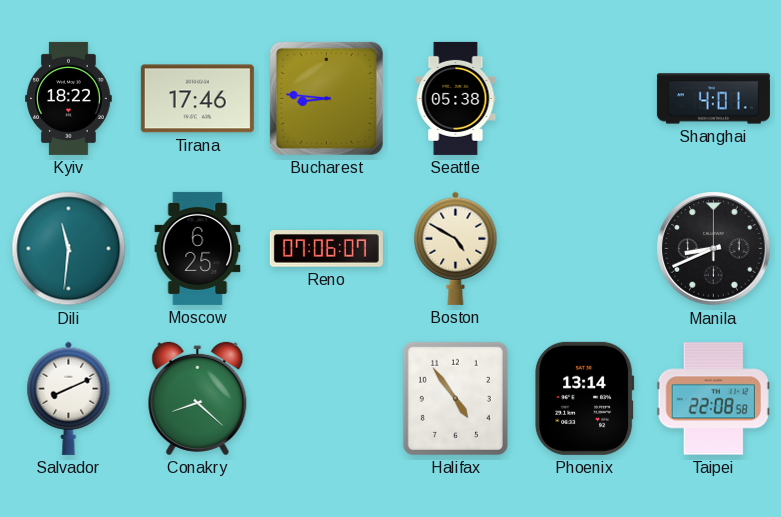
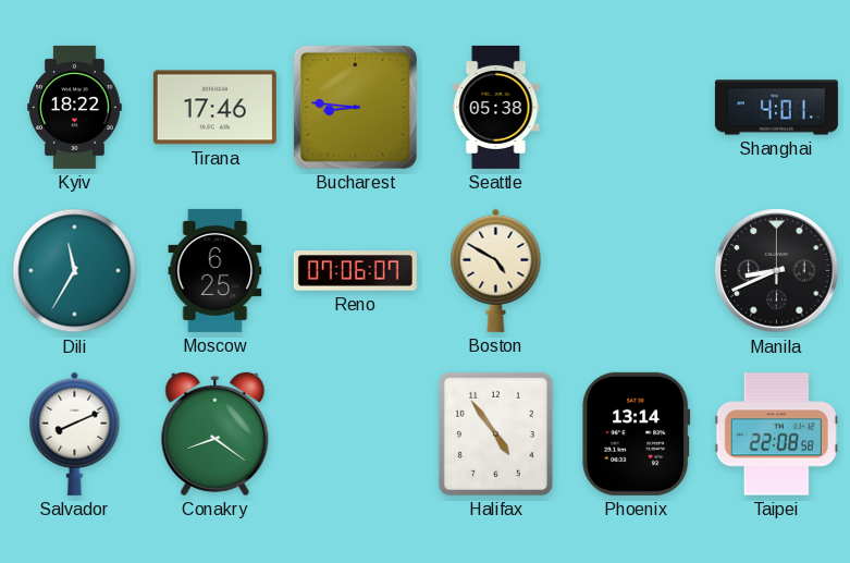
Dili: 11:31 -> 11:35 (75, 271)
Conakry: 8:22 -> 8:21 (215, 433)
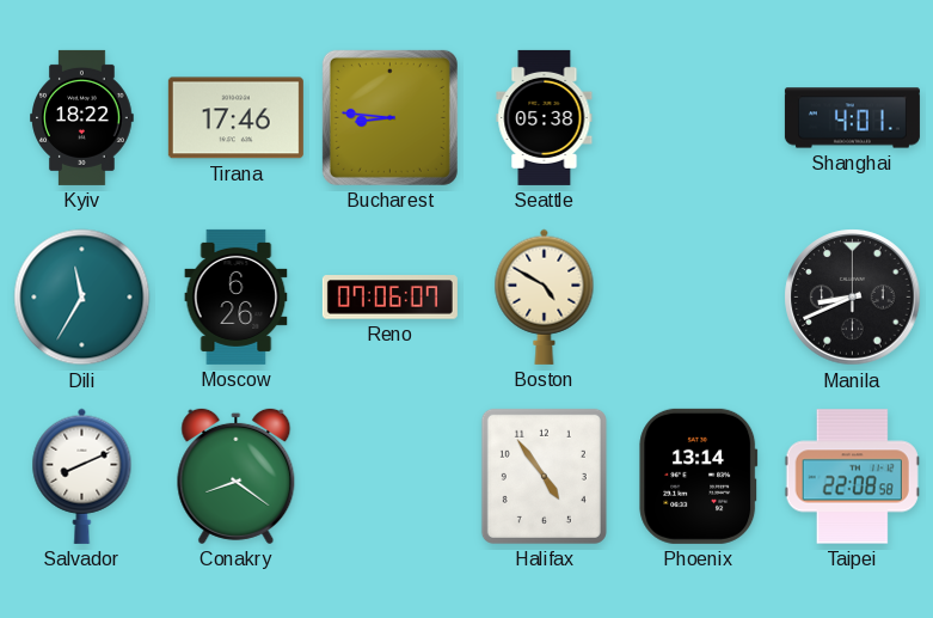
Moscow: 6:25 -> 6:26 (237, 296)
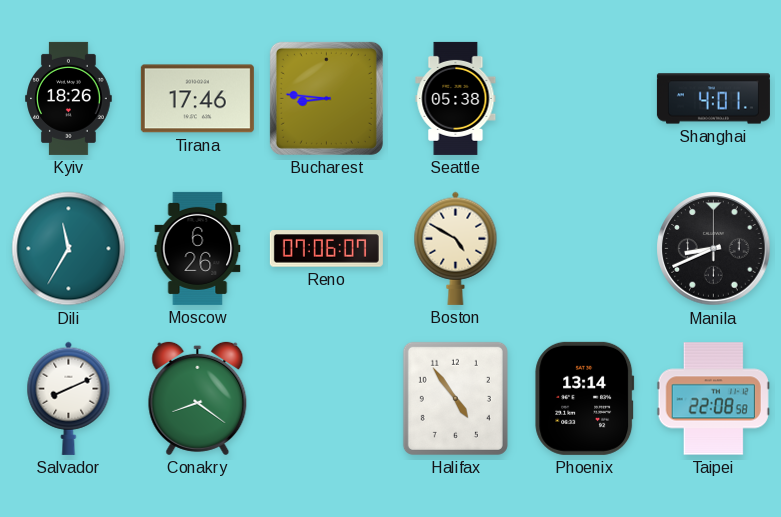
Kyiv: 18:22 -> 18:26 (69, 98)
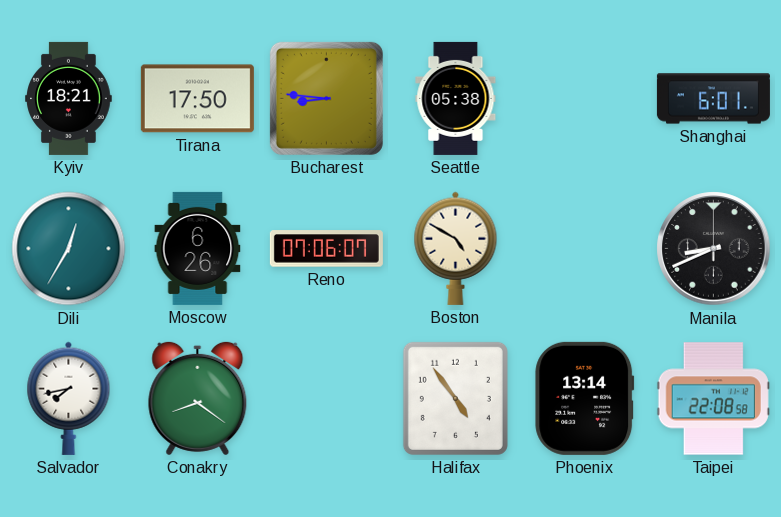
Kyiv: 18:26 -> 18:21 (69, 98)
Tirana: 17:46 -> 17:50 (197, 99)
Shanghai: 4:01 -> 6:01 (713, 99)
Dili: 11:35 -> 12:35 (69, 249)
Salvador: 8:11 -> 7:43 (69, 398)
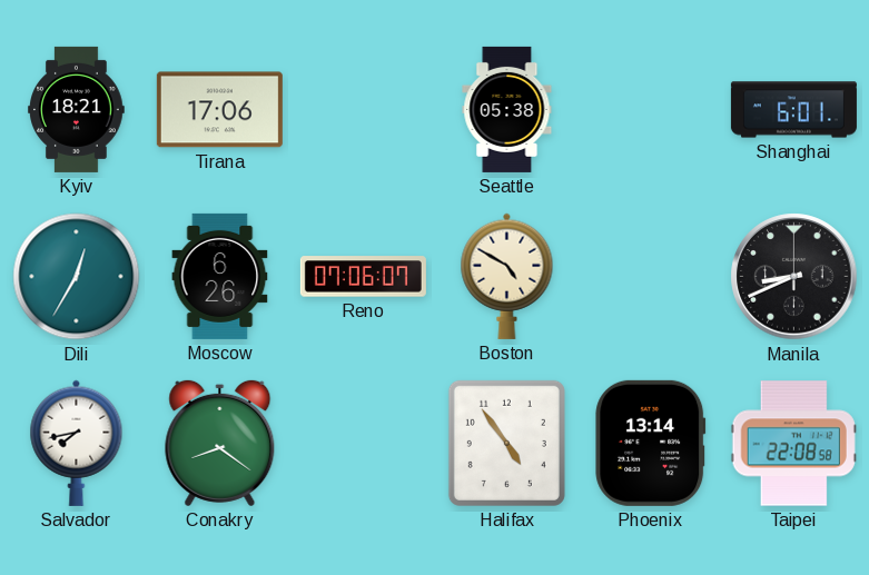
Tirana: 17:50 -> 17:06 (219, 110)
Bucharest: 8:46 -> none (326, 98)
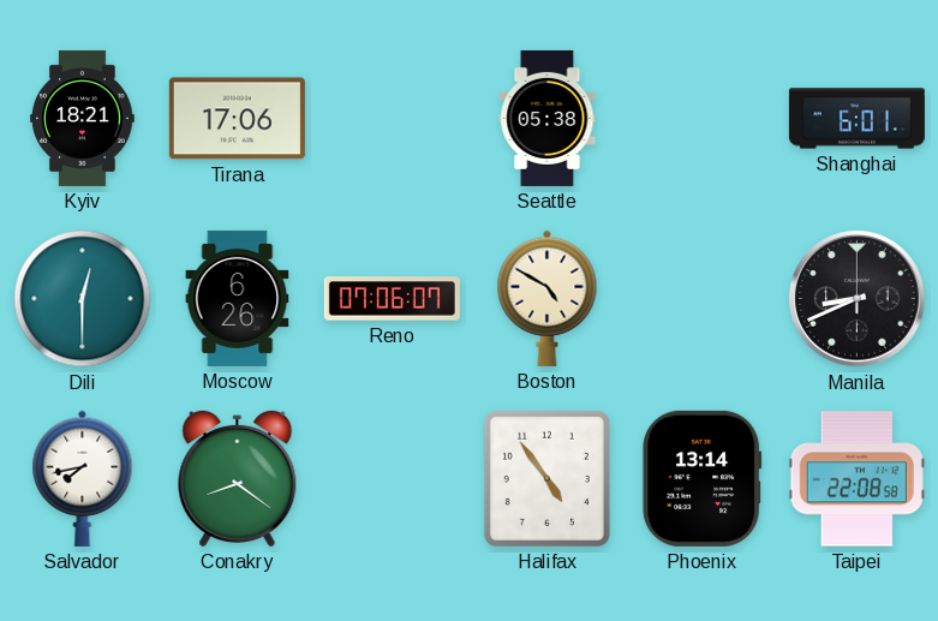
Dili: 12:35 -> 12:30 (83, 299)
